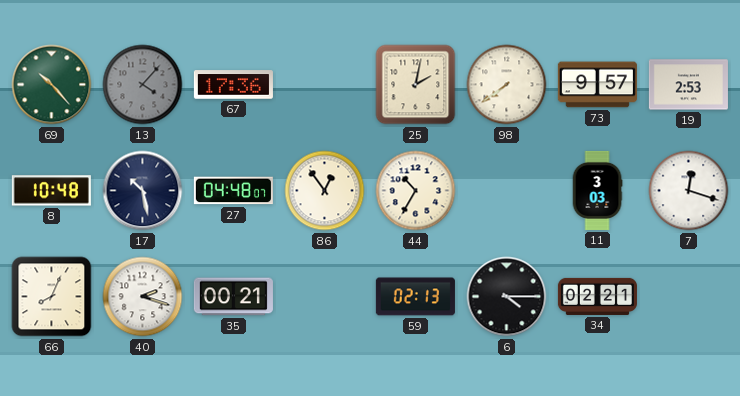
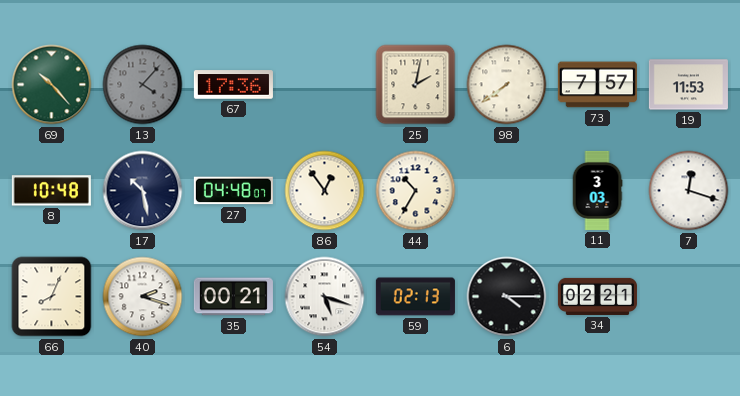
73: 9:57 -> 7:57 (597, 85)
19: 2:53 -> 11:53 (688, 85)
54: none -> 5:18 (325, 297)
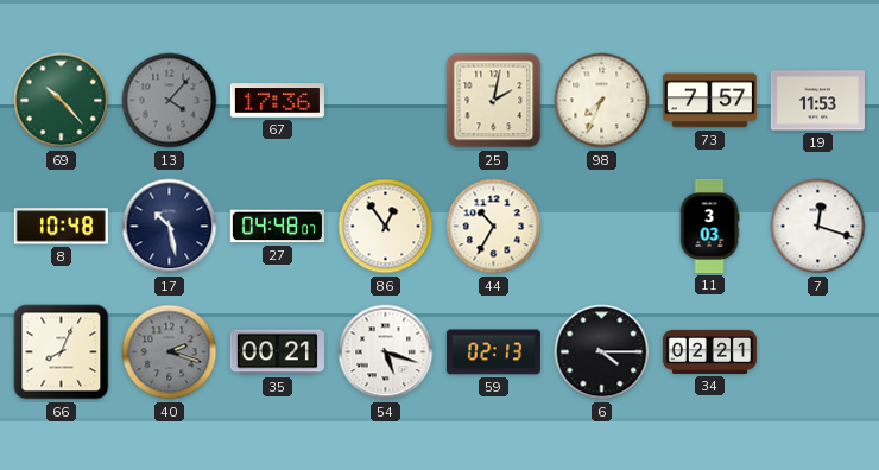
98: 7:39 -> 7:34 (602, 101)
40 dial: white -> grey (170, 352)
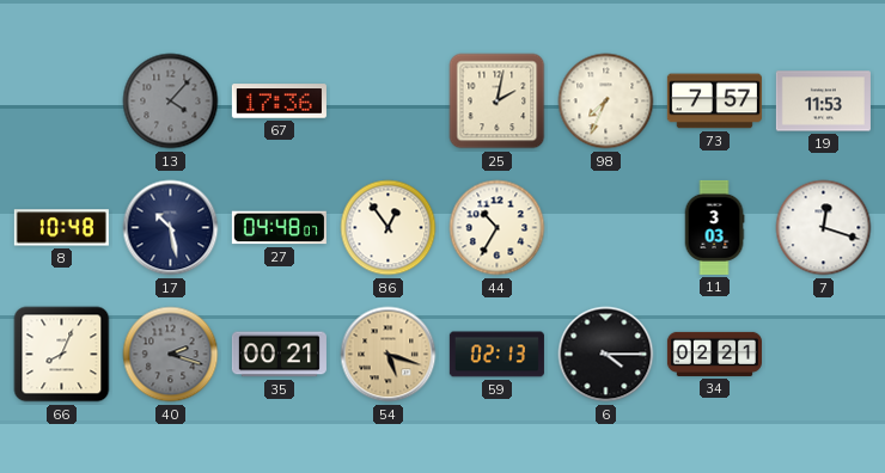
69: 10:23 -> none (62, 101)
54 dial: white -> champagne (389, 355)
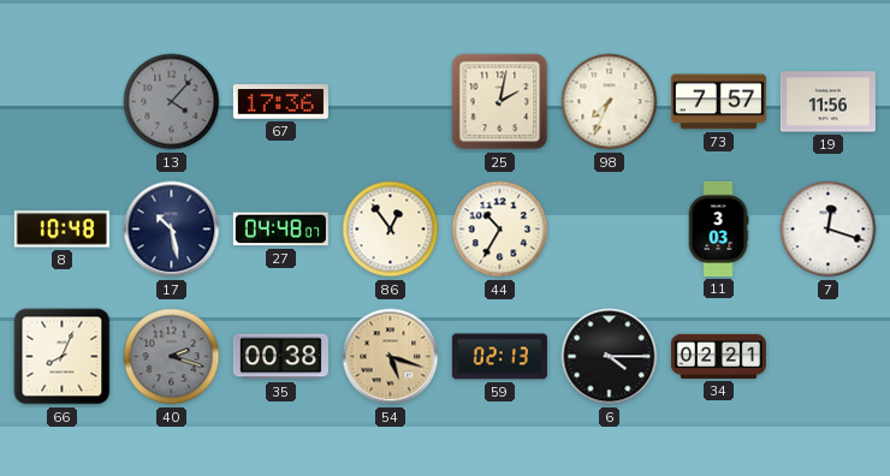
19: 11:53 -> 11:56 (827, 102)
35: 00:21 -> 00:38 (280, 357)
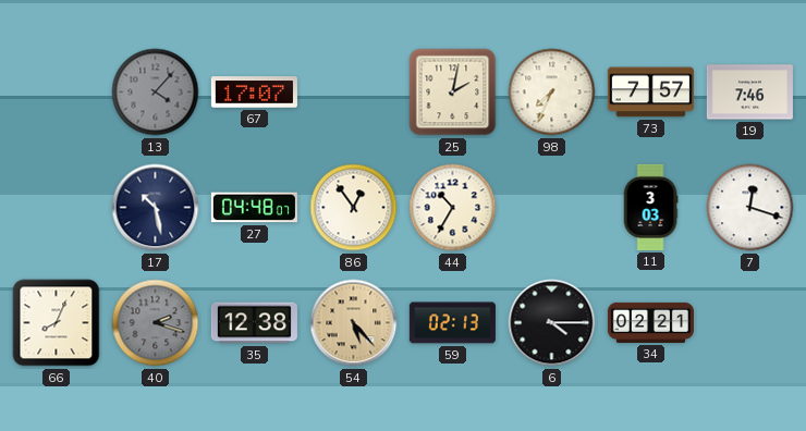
67: 17:36 -> 17:07 (254, 93)
19: 11:56 -> 7:46 (749, 93)
8: 10:48 -> none (61, 230)
35: 00:38 -> 12:38 (254, 323)
54: 5:18 -> 5:23 (354, 323)
